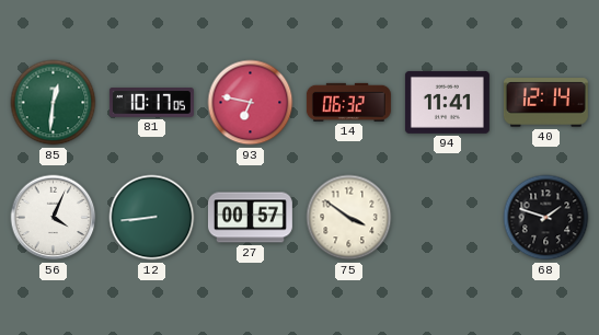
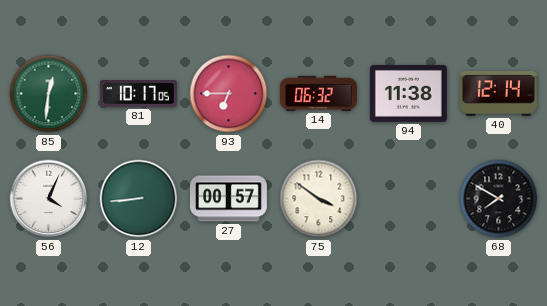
93: 6:47 -> 6:45 (229, 94)
94: 11:41 -> 11:38 (408, 93)
68: 1:48 -> 7:50 (499, 199)
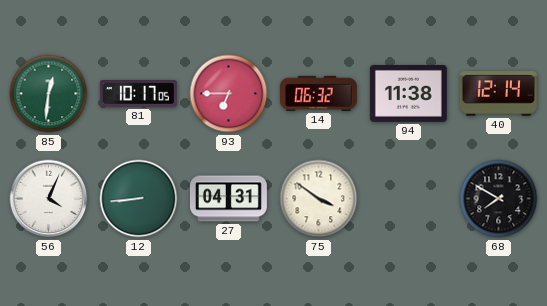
27: 00:57 -> 04:31 (228, 199)
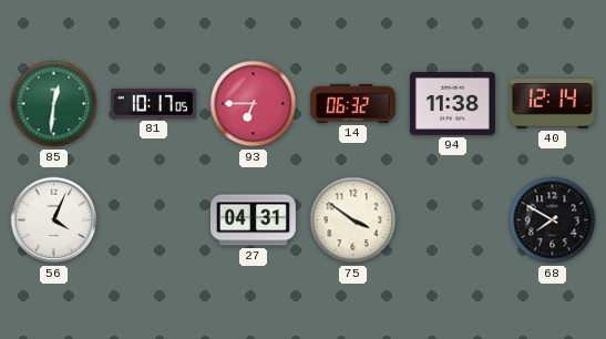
12: 8:44 -> none (139, 199)
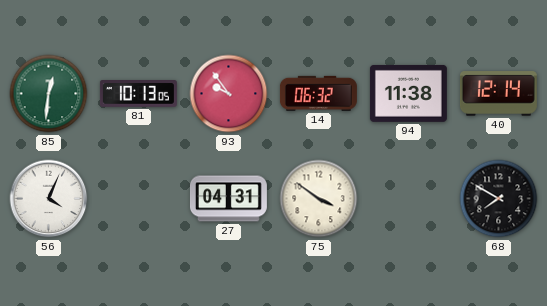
81: 10:17 -> 10:13 (138, 94)
93: 6:45 -> 9:54 (229, 94)
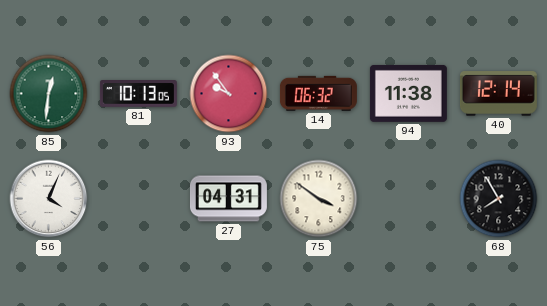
68: 7:50 -> 7:55 (499, 199)
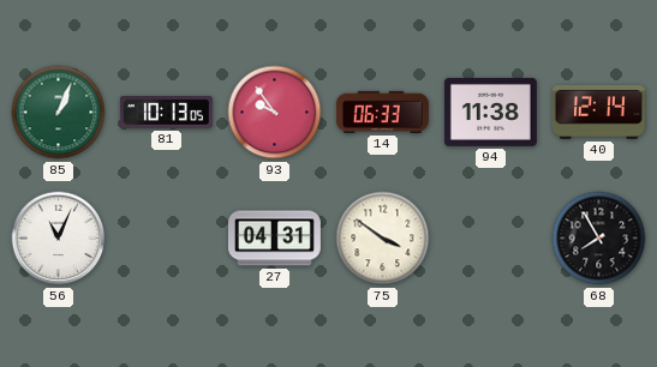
85: 12:31 -> 1:04 (59, 113)
14: 06:32 -> 06:33 (382, 112)
56: 4:04 -> 11:04 (59, 239)
